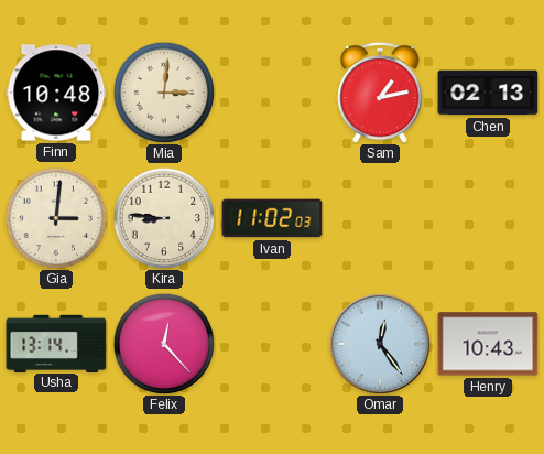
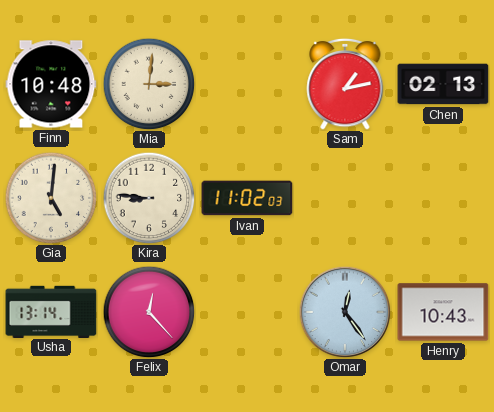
Gia: 3:01 -> 5:01 (51, 198)
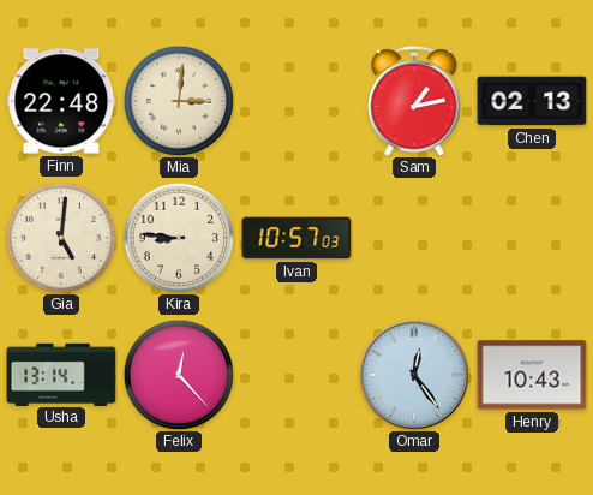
Finn: 10:48 -> 22:48 (61, 101)
Ivan: 11:02 -> 10:57 (296, 238)
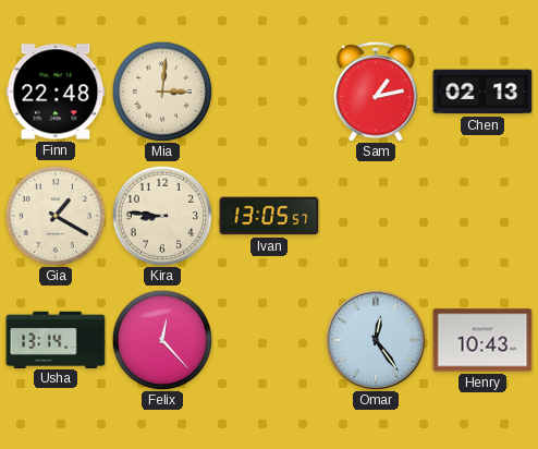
Gia: 5:01 -> 1:20 (56, 216)
Ivan: 10:57 -> 13:05 (269, 216)
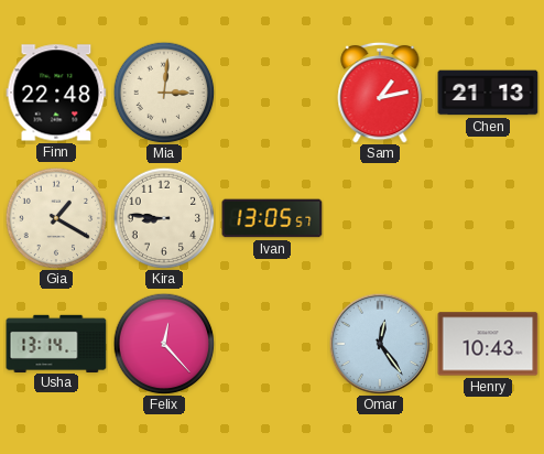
Chen: 02:13 -> 21:13 (488, 93)
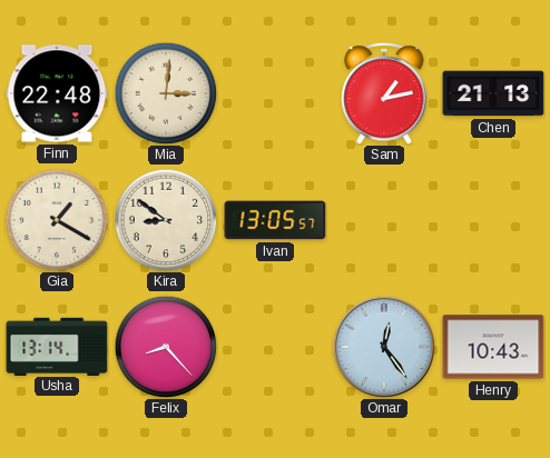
Kira: 8:46 -> 8:51 (166, 220)
Felix: 12:23 -> 8:23 (166, 347)
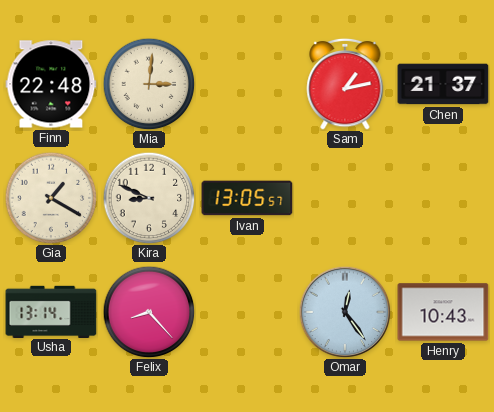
Chen: 21:13 -> 21:37 (443, 84)
Kira: 8:51 -> 8:49 (149, 198)
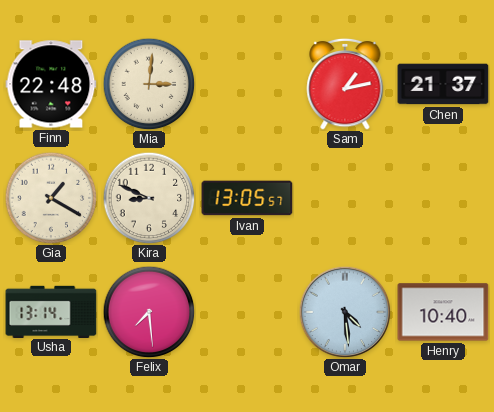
Felix: 8:23 -> 7:29 (149, 312)
Omar: 12:24 -> 4:29 (345, 312)
Henry: 10:43 -> 10:40 (443, 312)
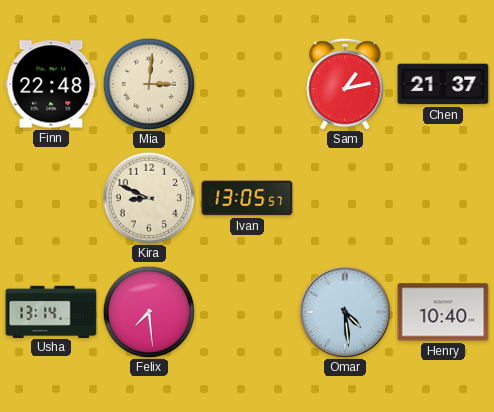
Gia: 1:20 -> none (51, 198)
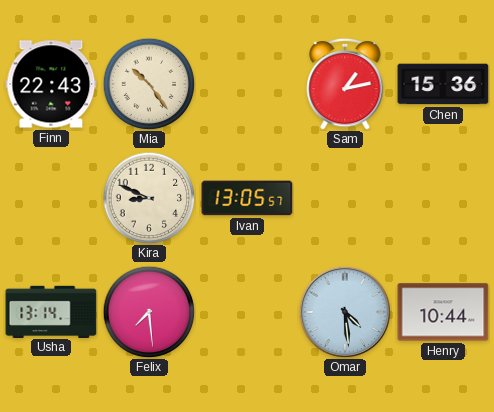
Finn: 22:48 -> 22:43 (51, 84)
Mia: 3:01 -> 10:24 (149, 84)
Chen: 21:37 -> 15:36 (443, 84)
Henry: 10:40 -> 10:44 (443, 312)
